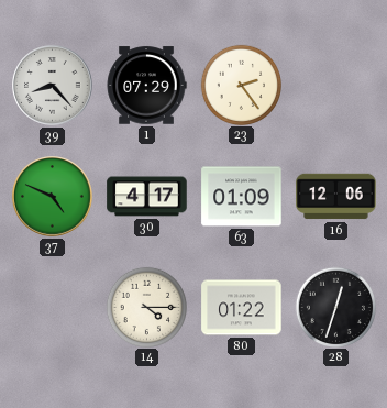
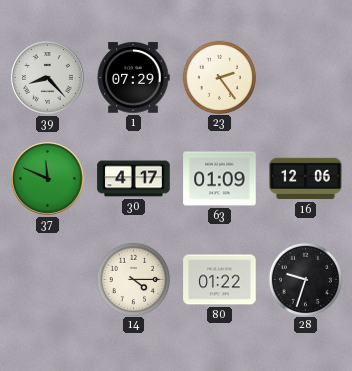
37: 4:49 -> 11:49 (48, 179)
28: 12:33 -> 9:33 (305, 279)
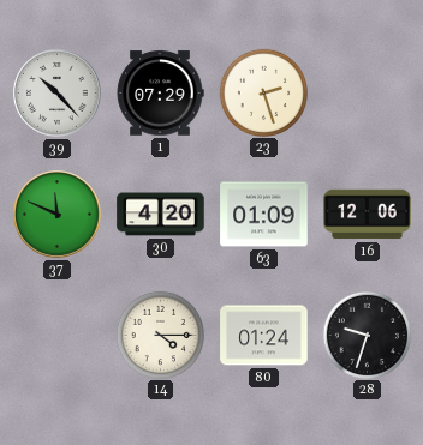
39: 8:23 -> 10:23 (58, 94)
23: 2:24 -> 2:27 (263, 92)
30: 4:17 -> 4:20 (161, 215)
80: 01:22 -> 01:24 (264, 336)
